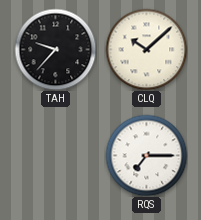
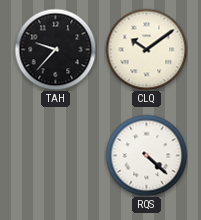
CLQ: 10:08 -> 10:09 (146, 49)
RQS: 7:15 -> 4:22 (146, 155)
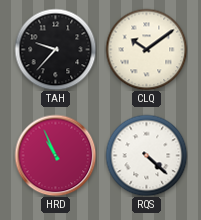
HRD: none -> 10:56 (55, 155)
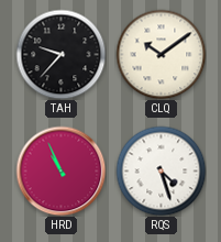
RQS: 4:22 -> 4:27 (161, 170)
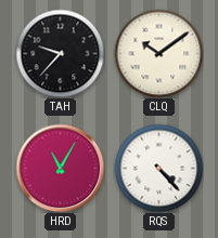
HRD: 10:56 -> 11:05 (60, 168)
RQS: 4:27 -> 4:23 (158, 168)
